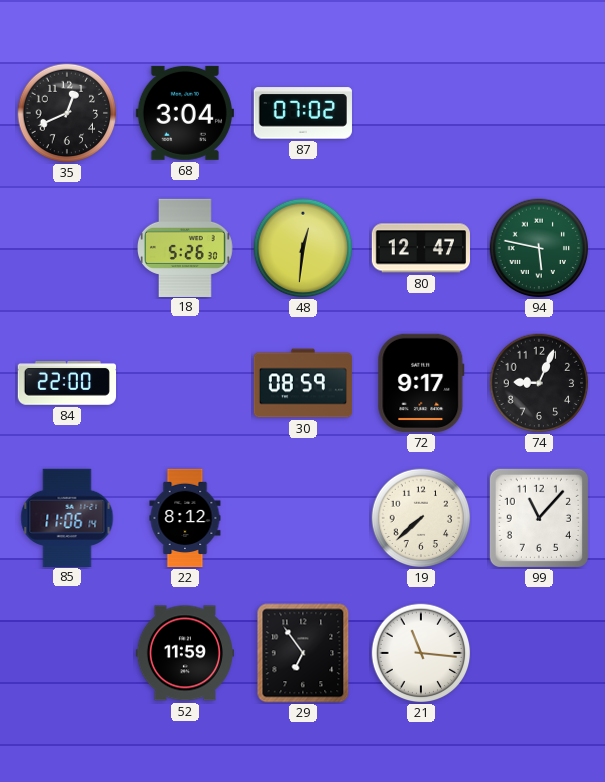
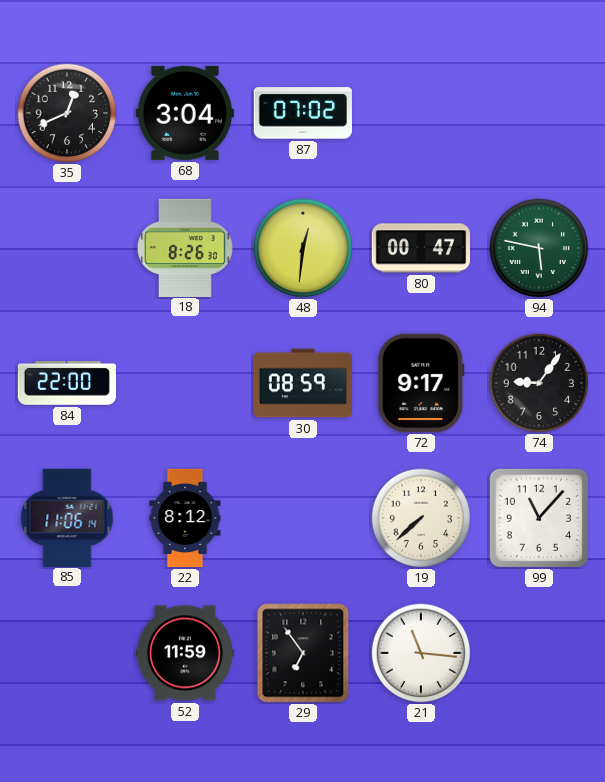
18: 5:26 -> 8:26 (186, 247)
80: 12:47 -> 00:47 (420, 248)
74: 9:04 -> 9:06 (539, 383)
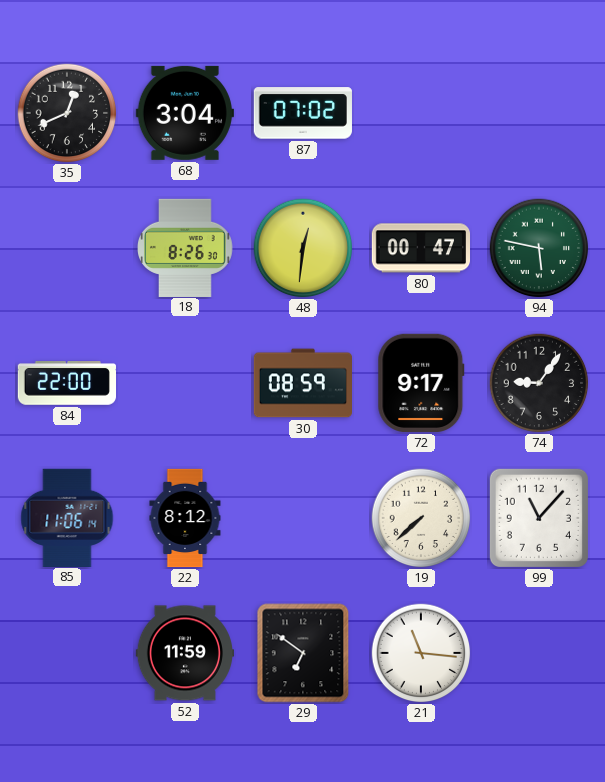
29: 6:54 -> 6:51 (303, 653)
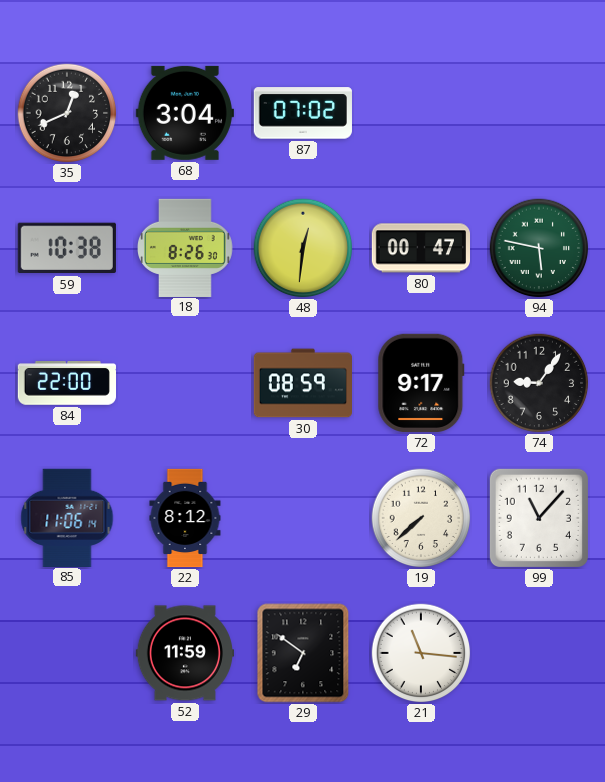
59: none -> 10:38 (67, 248)
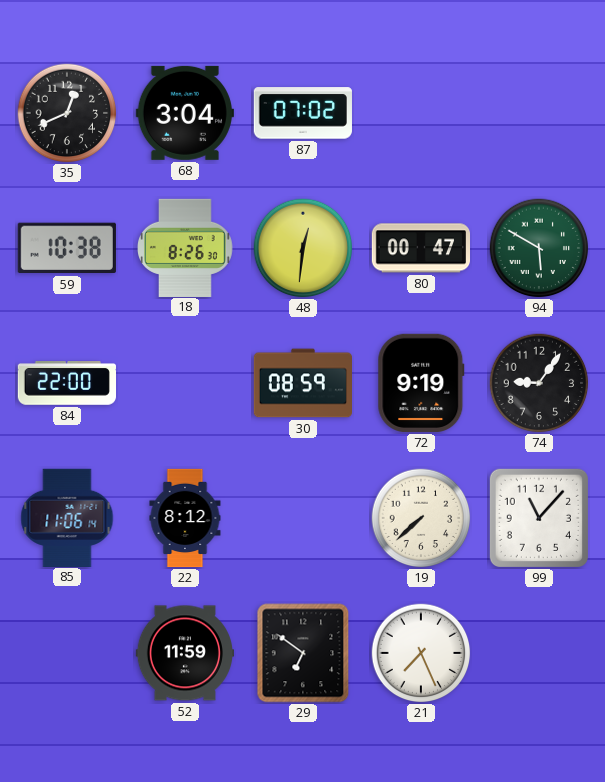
94: 5:47 -> 5:50 (539, 248)
72: 9:17 -> 9:19 (421, 383)
21: 11:16 -> 7:26 (421, 653)
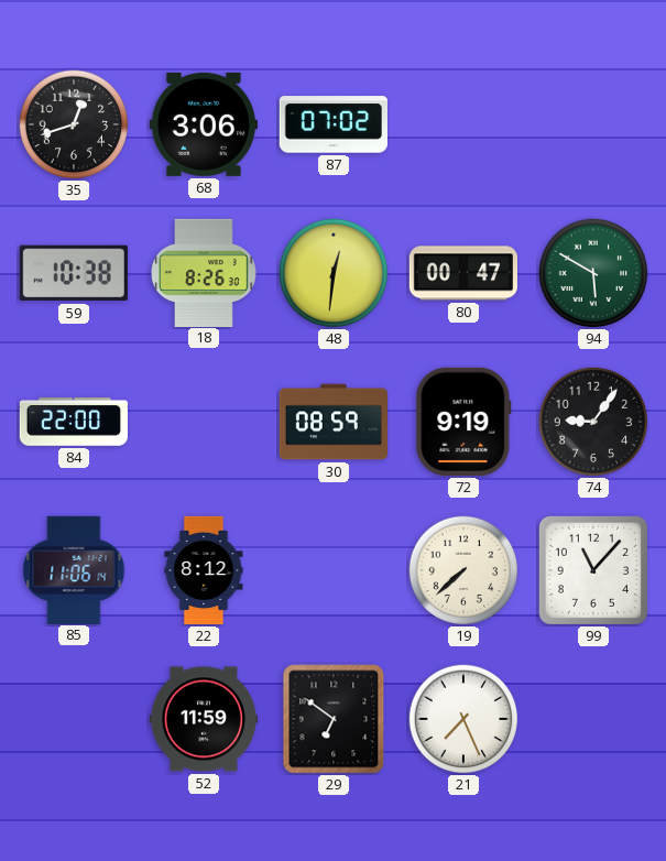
35: 12:41 -> 12:42 (74, 124)
68: 3:04 -> 3:06 (204, 124)
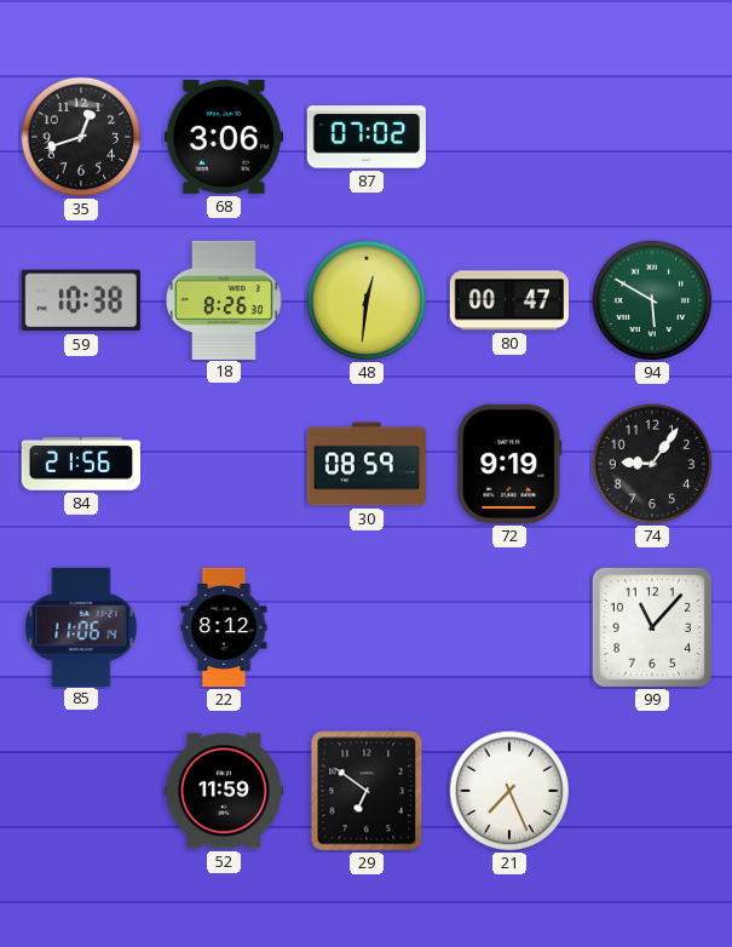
84: 22:00 -> 21:56 (80, 465)
19: 7:38 -> none (463, 570)
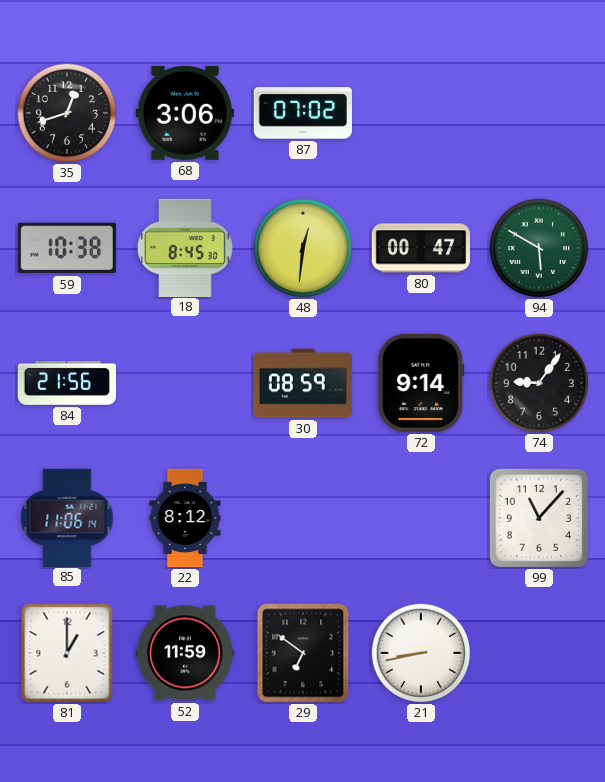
18: 8:26 -> 8:45 (186, 247)
72: 9:19 -> 9:14 (421, 383)
81: none -> 1:00 (67, 653)
21: 7:26 -> 8:43 (421, 653)
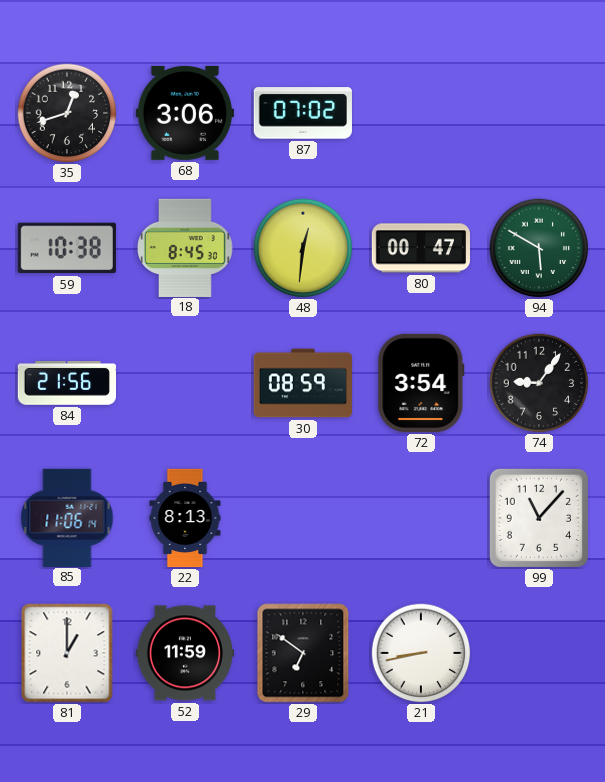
72: 9:14 -> 3:54 (421, 383)
22: 8:12 -> 8:13 (185, 518)
